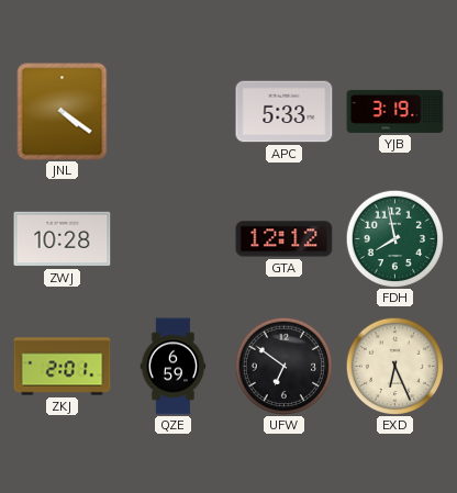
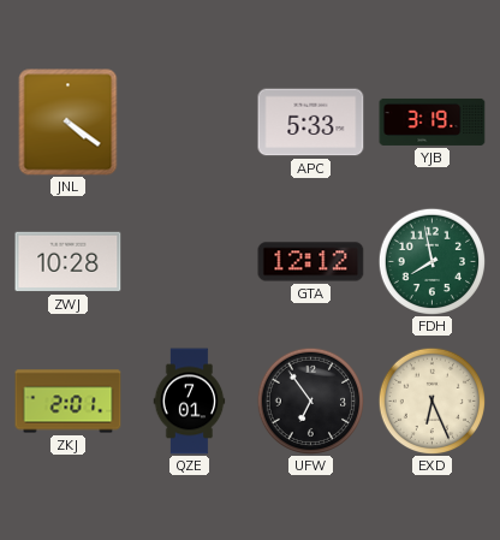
QZE: 6:59 -> 7:01 (190, 402)
UFW: 6:51 -> 6:54 (310, 400)
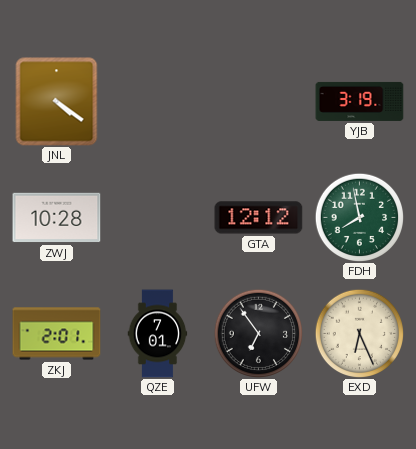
APC: 5:33 -> none (311, 123)
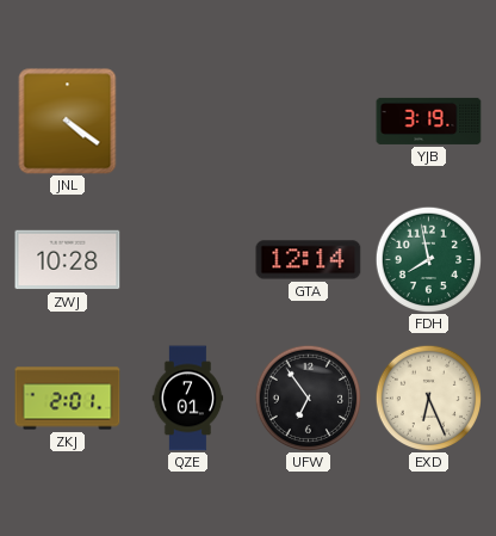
GTA: 12:12 -> 12:14 (309, 260)
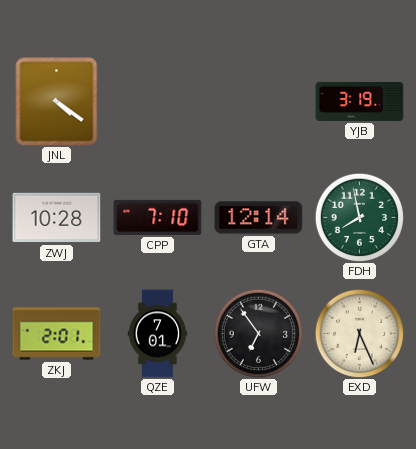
CPP: none -> 7:10 (158, 217)
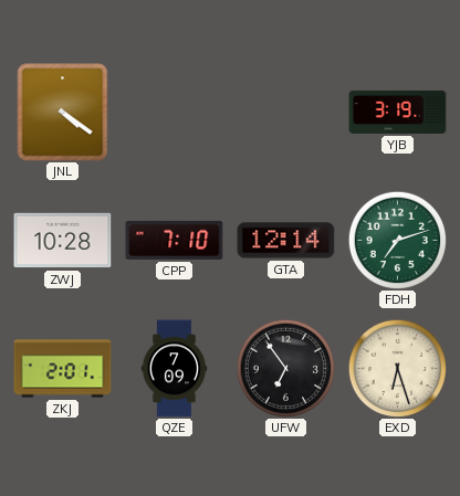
FDH: 7:58 -> 7:12 (397, 240)
QZE: 7:01 -> 7:09 (175, 369)
EXD: 6:26 -> 6:27 (397, 368)
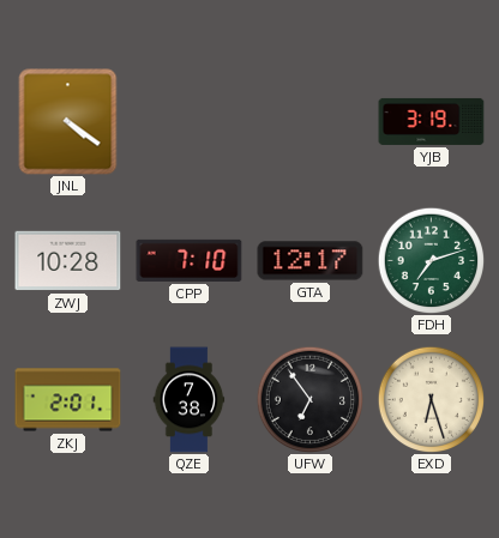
GTA: 12:14 -> 12:17 (311, 261)
QZE: 7:09 -> 7:38 (190, 400)
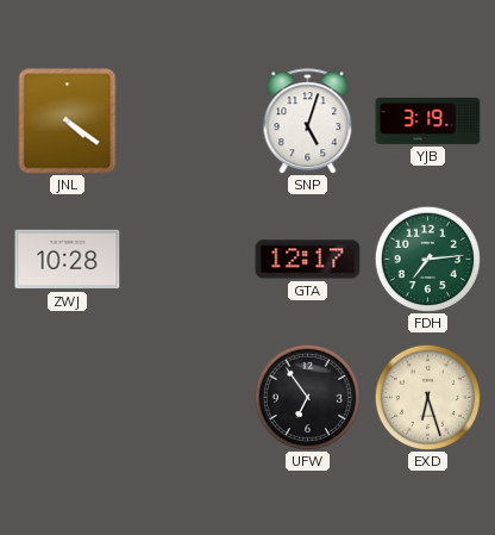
SNP: none -> 5:03 (308, 122)
CPP: 7:10 -> none (190, 260)
FDH: 7:12 -> 7:14 (427, 259)
ZKJ: 2:01 -> none (68, 400)
QZE: 7:38 -> none (190, 400)
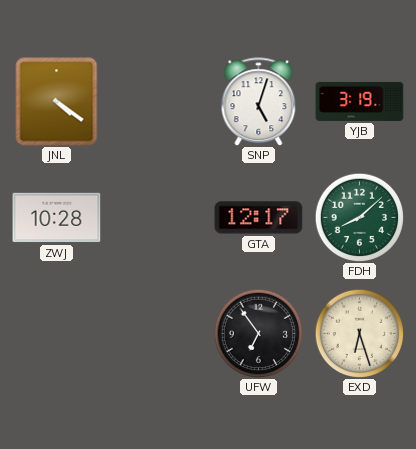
FDH: 7:14 -> 8:08 (359, 217)
